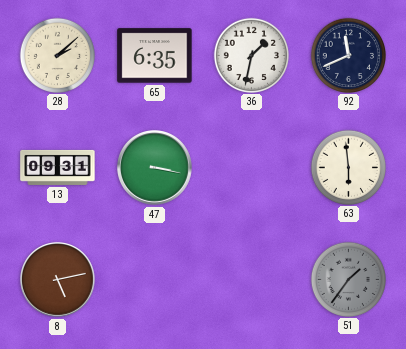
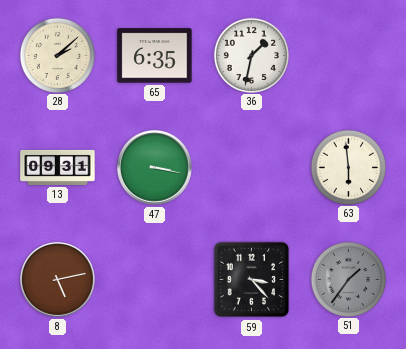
92: 11:41 -> none (348, 55)
59: none -> 3:23 (252, 280)
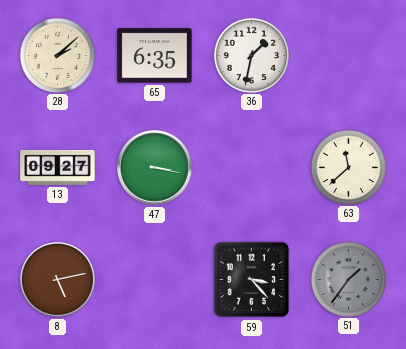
13: 09:31 -> 09:27 (58, 167)
63: 5:59 -> 11:38 (348, 167)
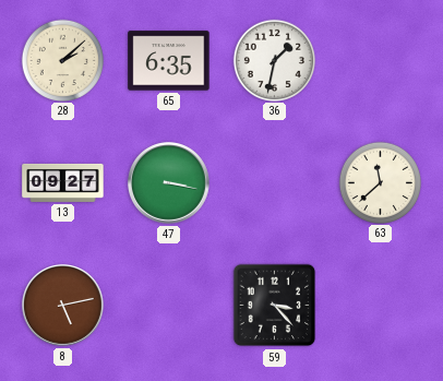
51: 1:36 -> none (348, 279)
